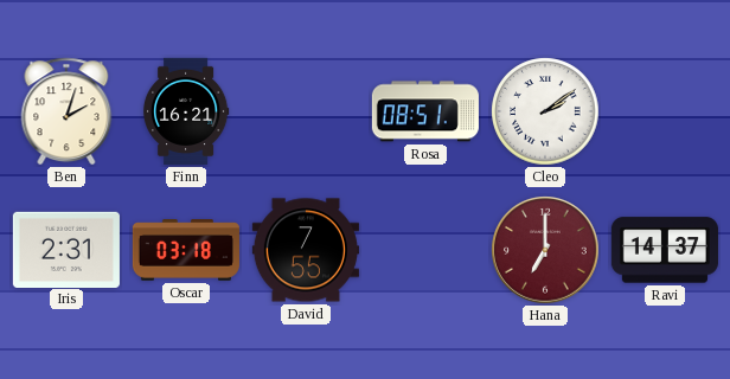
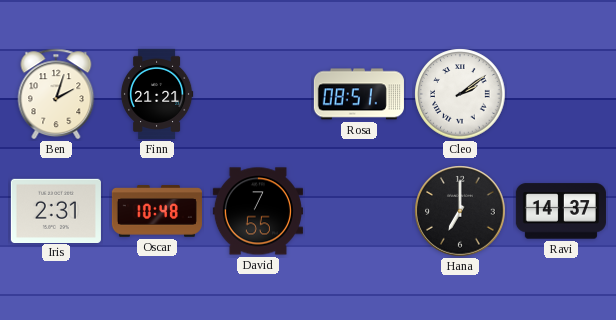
Finn: 16:21 -> 21:21 (157, 94)
Oscar: 03:18 -> 10:48 (157, 211)
Hana dial: burgundy -> black (460, 211)
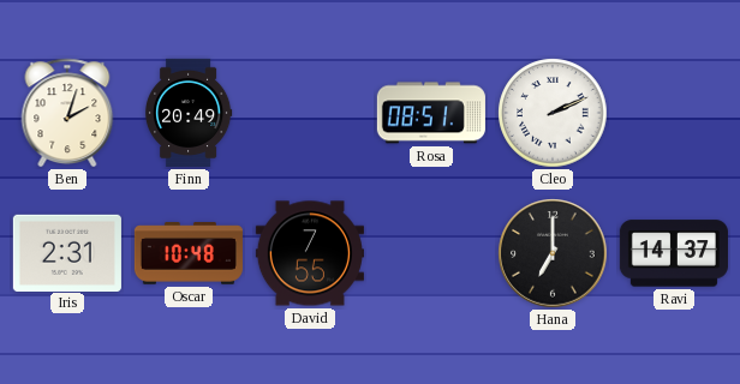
Finn: 21:21 -> 20:49 (189, 113)
Cleo: 2:09 -> 2:11 (553, 113)
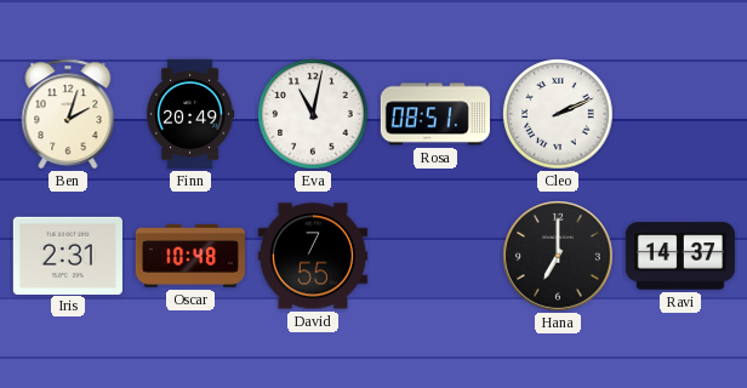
Eva: none -> 11:02 (313, 114)
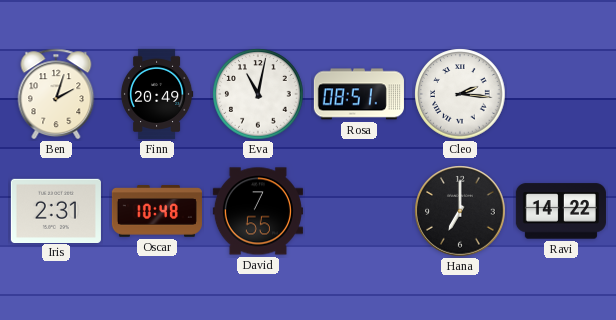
Cleo: 2:11 -> 2:16 (460, 94)
Ravi: 14:37 -> 14:22 (561, 211)
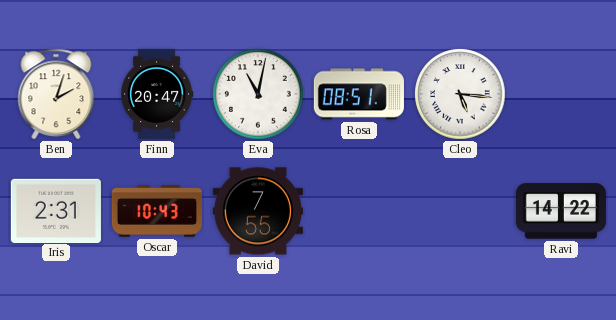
Finn: 20:49 -> 20:47 (157, 94)
Cleo: 2:16 -> 5:16 (460, 94)
Oscar: 10:48 -> 10:43 (157, 211)
Hana: 7:00 -> none (460, 211)
